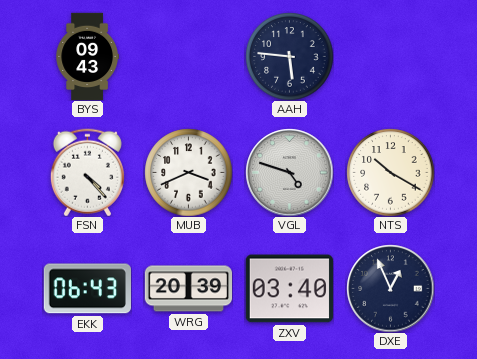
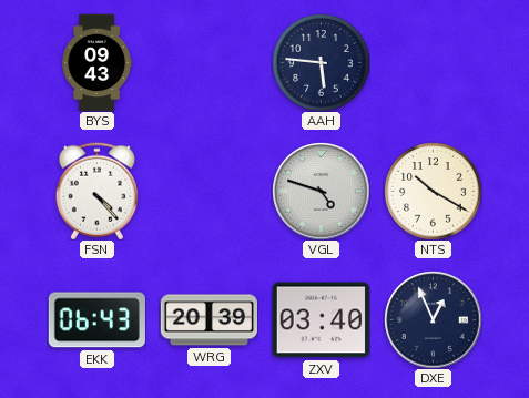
MUB: 3:41 -> none (188, 172)
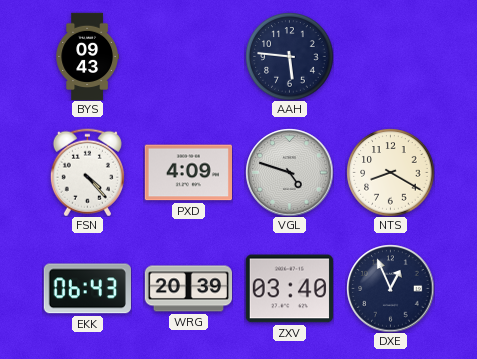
PXD: none -> 4:09 (188, 173)
NTS: 10:20 -> 8:20 (390, 172)
